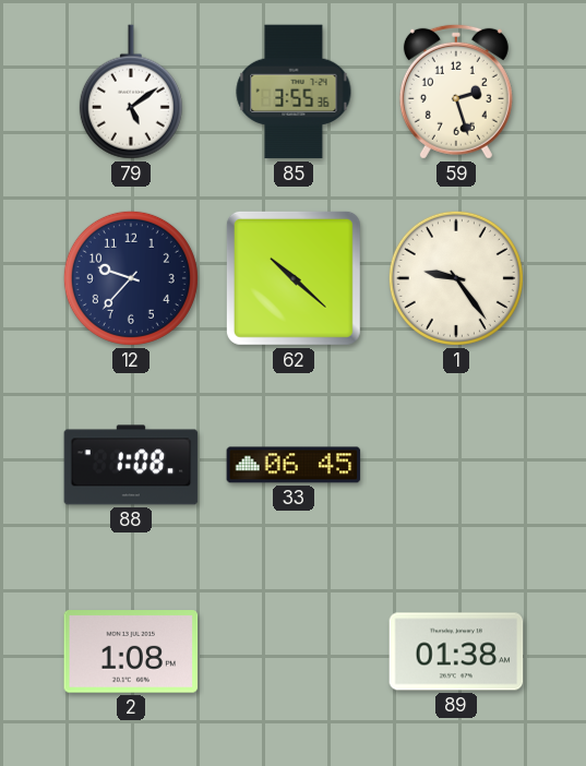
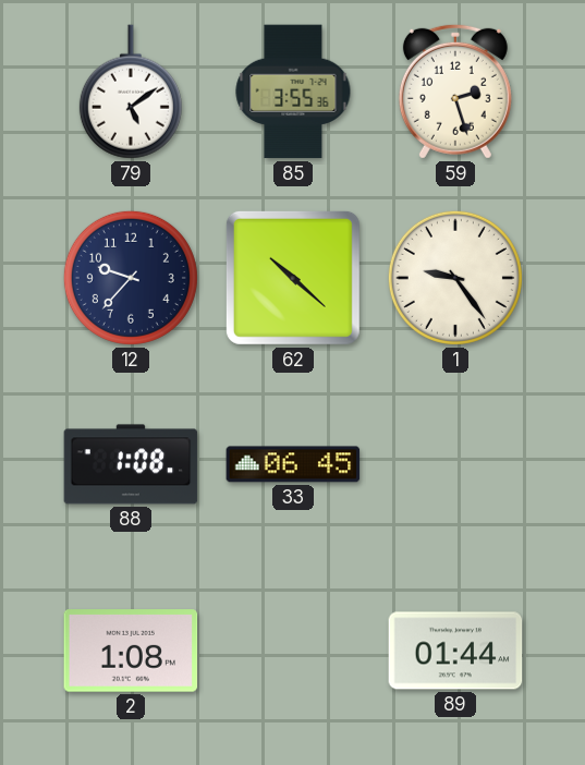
89: 01:38 -> 01:44 (455, 651)
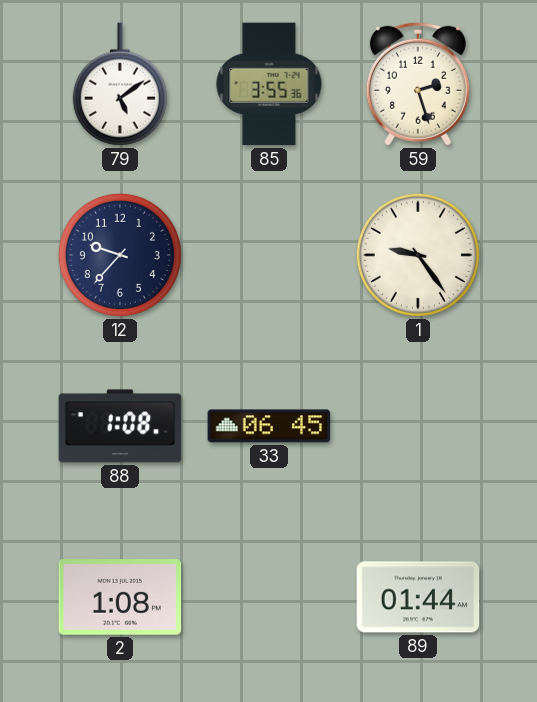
62: 10:22 -> none (293, 278)
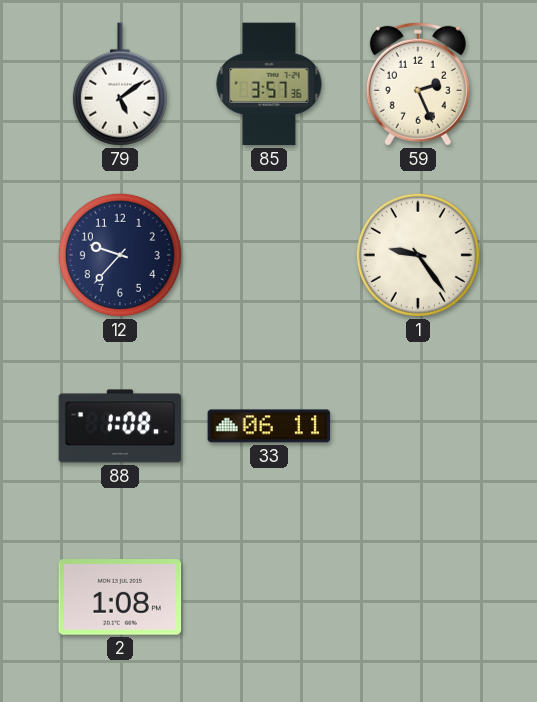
85: 3:55 -> 3:57 (269, 84)
59: 2:27 -> 2:26 (418, 84)
33: 06:45 -> 06:11 (269, 426)
89: 01:44 -> none (418, 597)
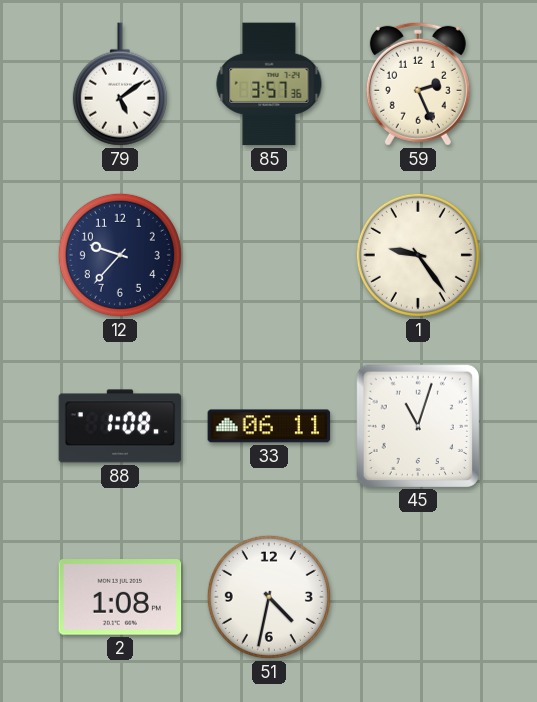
45: none -> 11:03 (417, 425)
51: none -> 4:32 (269, 597)
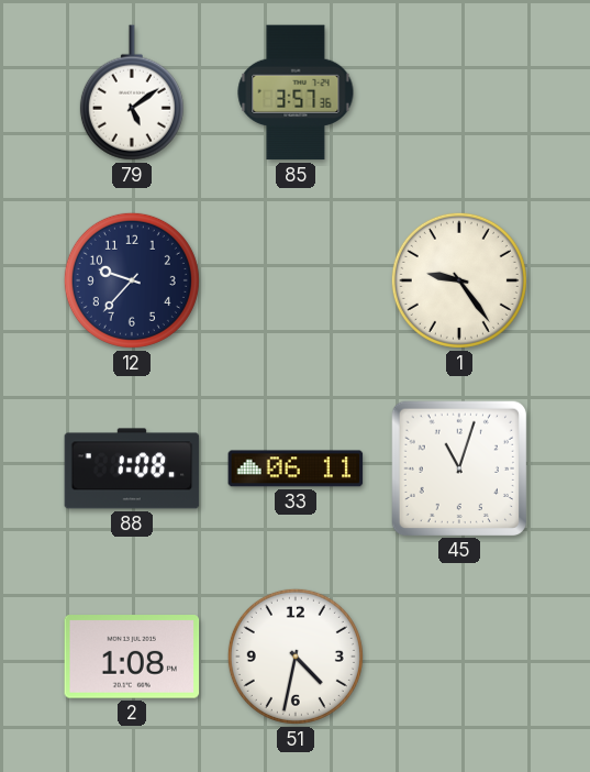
59: 2:26 -> none (418, 84)
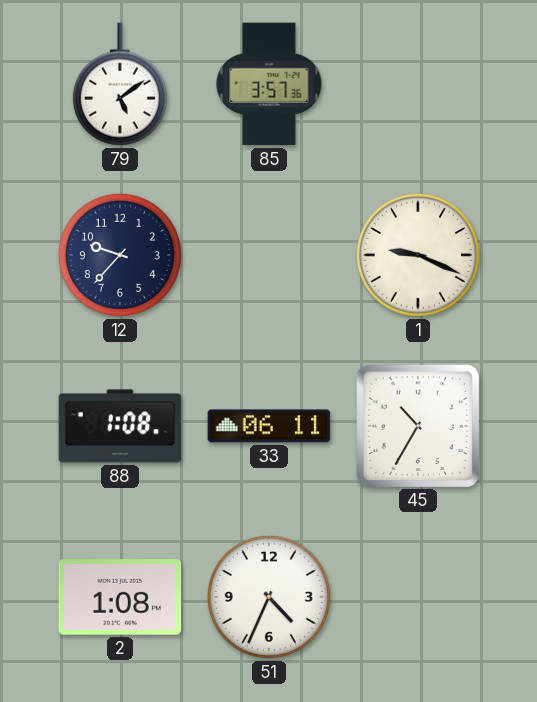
1: 9:24 -> 9:19 (418, 255)
45: 11:03 -> 10:35 (417, 425)
51: 4:32 -> 4:34 (269, 597)
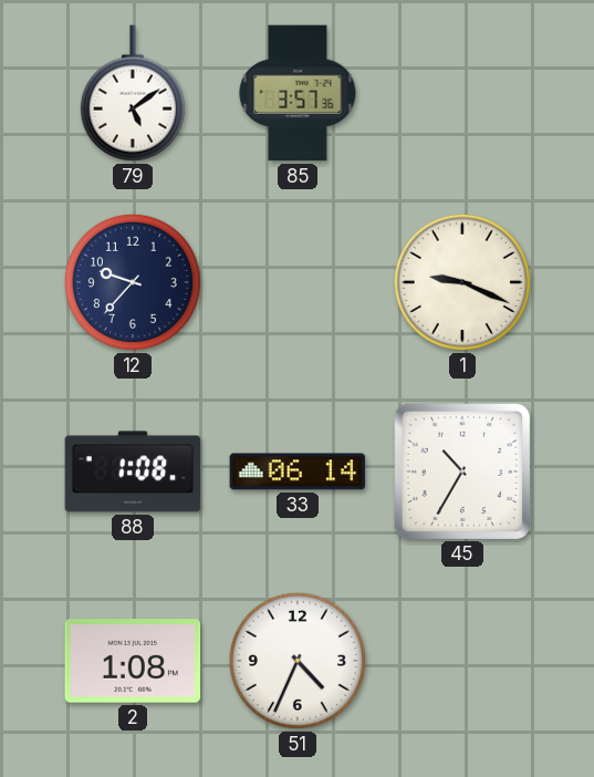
33: 06:11 -> 06:14 (298, 472)
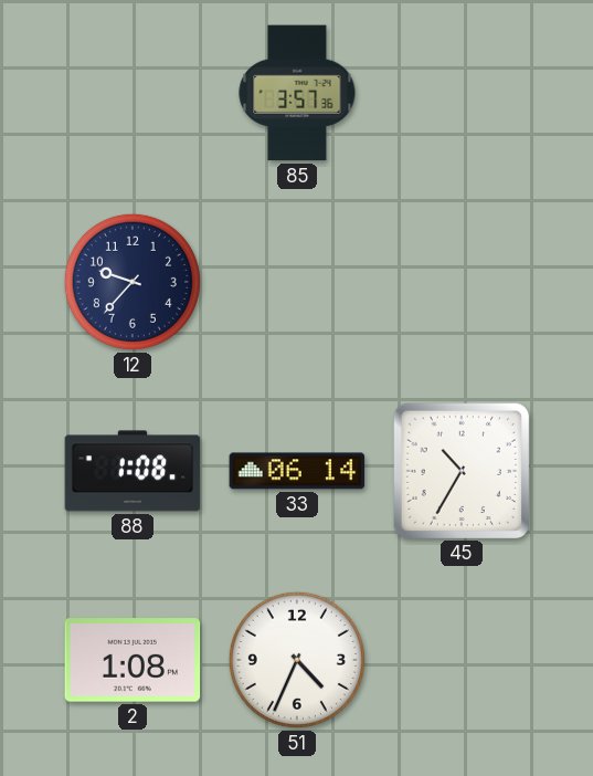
79: 5:09 -> none (133, 93)
1: 9:19 -> none (462, 282)
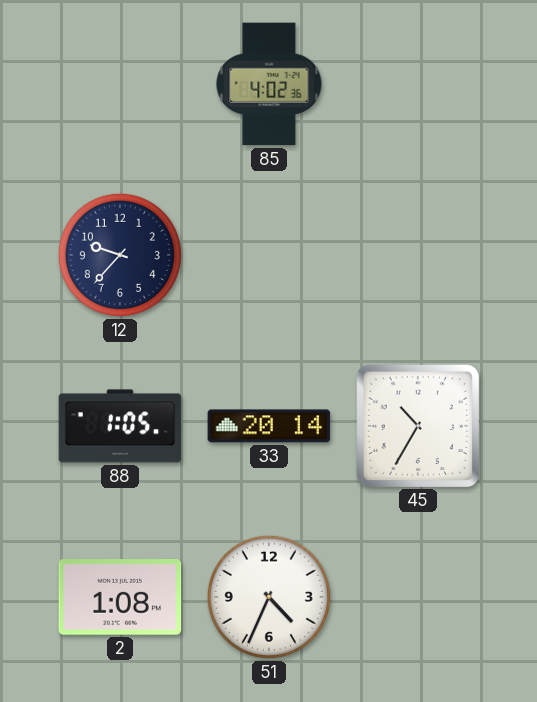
85: 3:57 -> 4:02 (269, 84)
88: 1:08 -> 1:05 (120, 426)
33: 06:14 -> 20:14 (269, 426)
